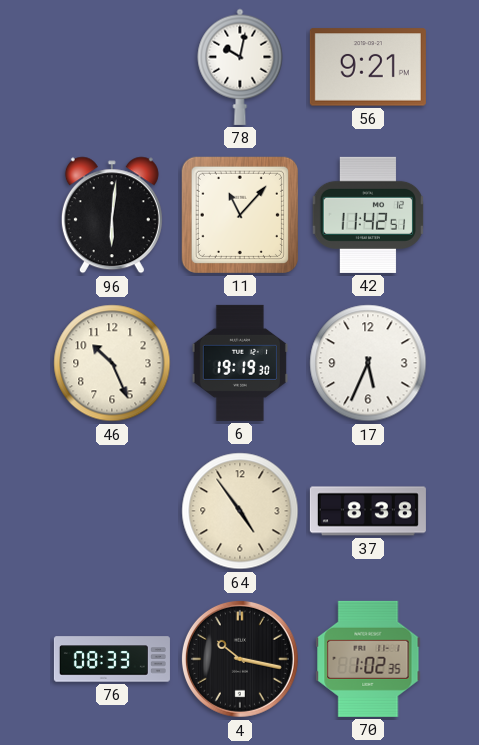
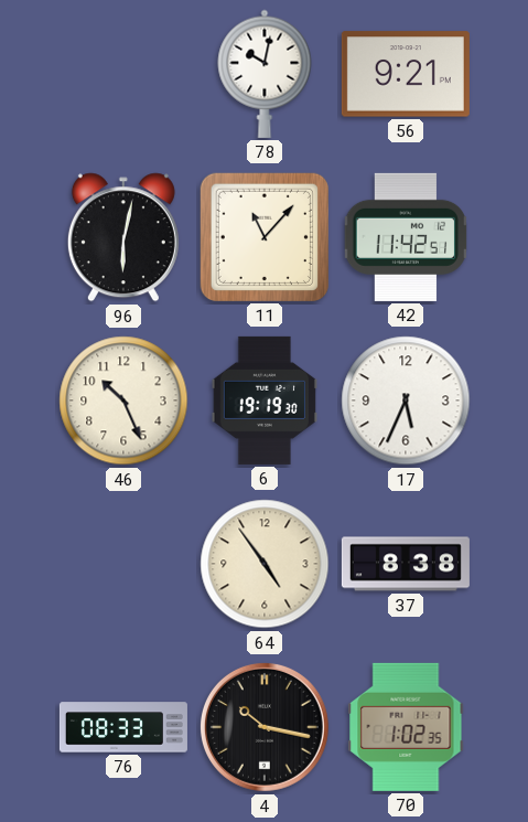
96: 6:01 -> 6:02 (123, 237)
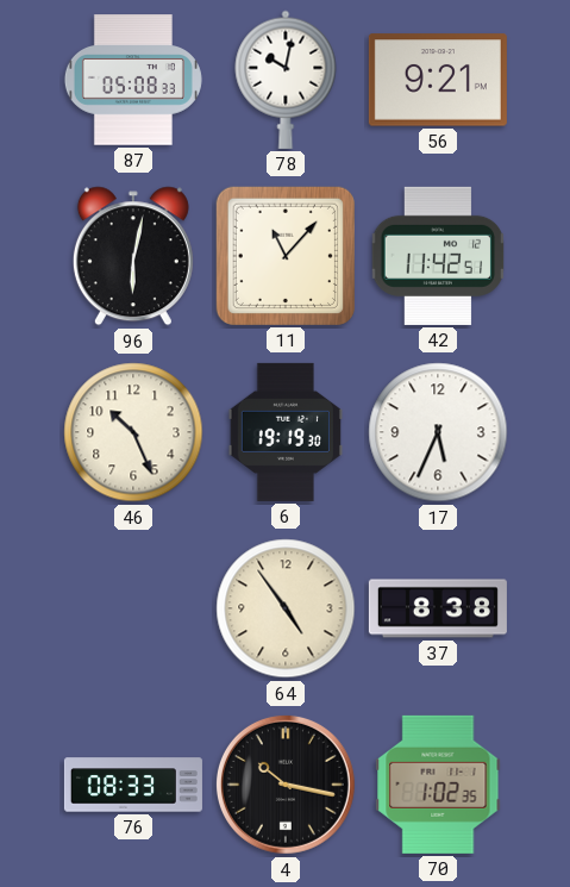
87: none -> 05:08 (133, 80)
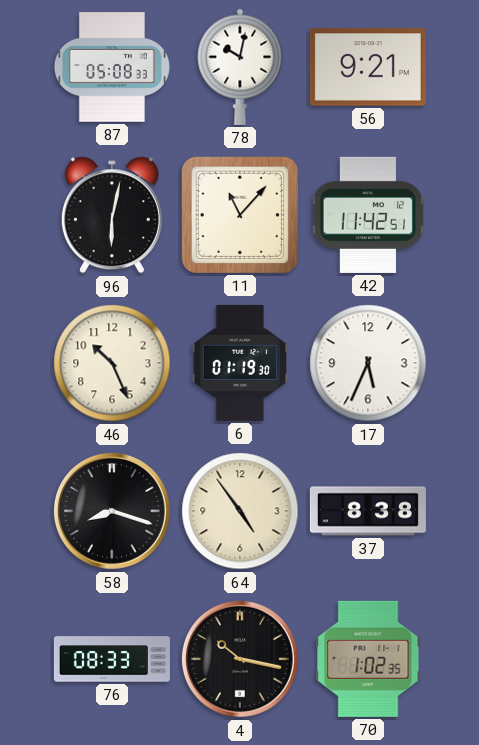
6: 19:19 -> 01:19 (240, 363)
58: none -> 8:18 (112, 511)
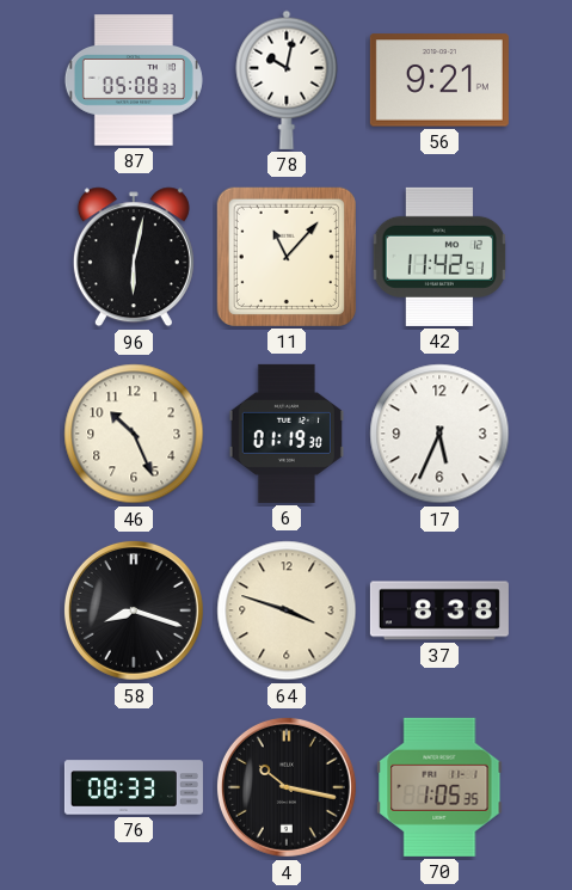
64: 4:54 -> 3:48 (287, 610)
70: 1:02 -> 1:05 (439, 787)
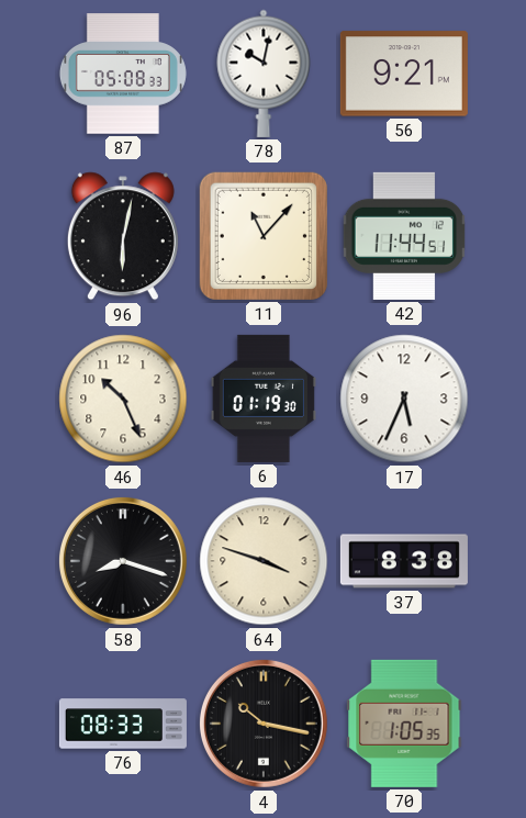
42: 11:42 -> 11:44 (404, 236)
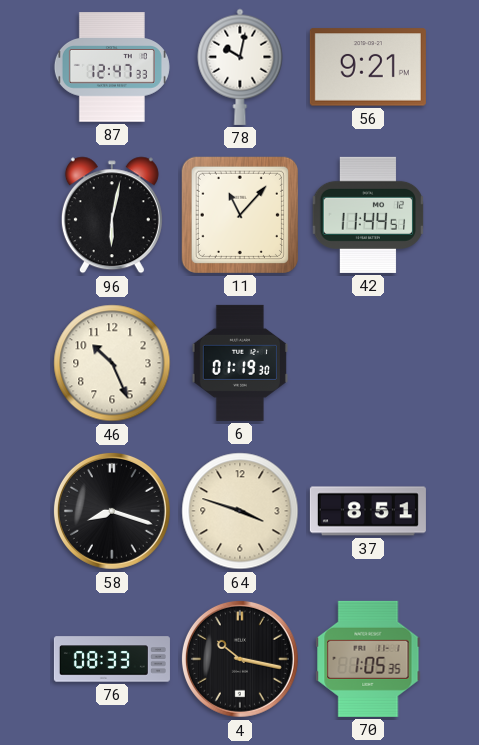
87: 05:08 -> 12:47 (112, 67)
17: 5:34 -> none (404, 399)
37: 8:38 -> 8:51 (368, 511)
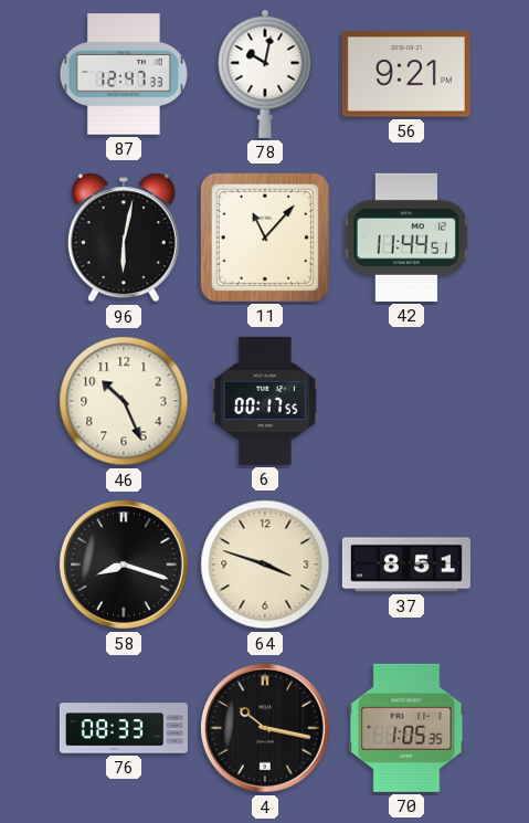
6: 01:19 -> 00:17 (265, 401)
